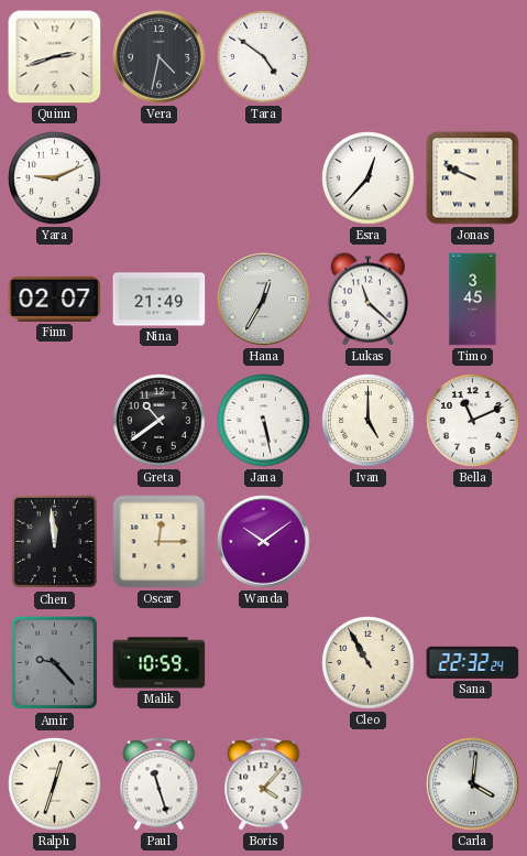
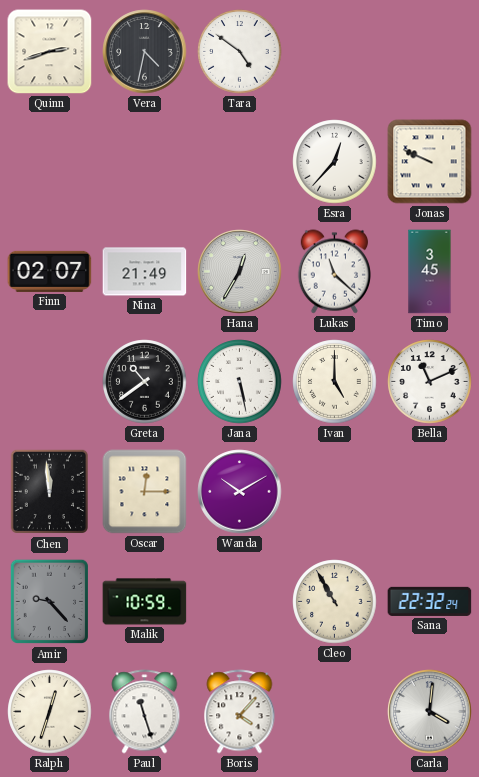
Yara: 9:11 -> none (55, 178)
Wanda: 10:09 -> 10:10 (240, 492)
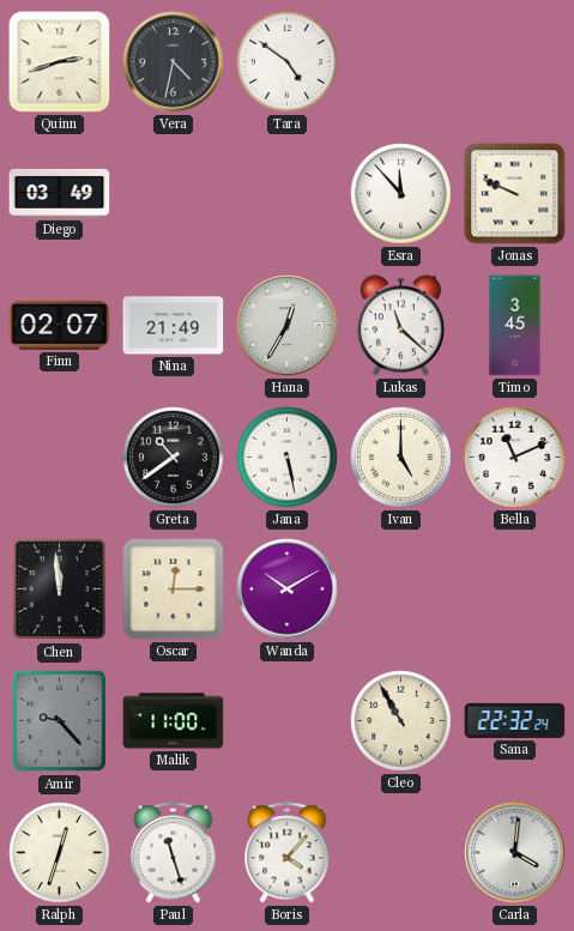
Diego: none -> 03:49 (60, 193)
Esra: 12:37 -> 11:53 (401, 194)
Malik: 10:59 -> 11:00 (174, 721)
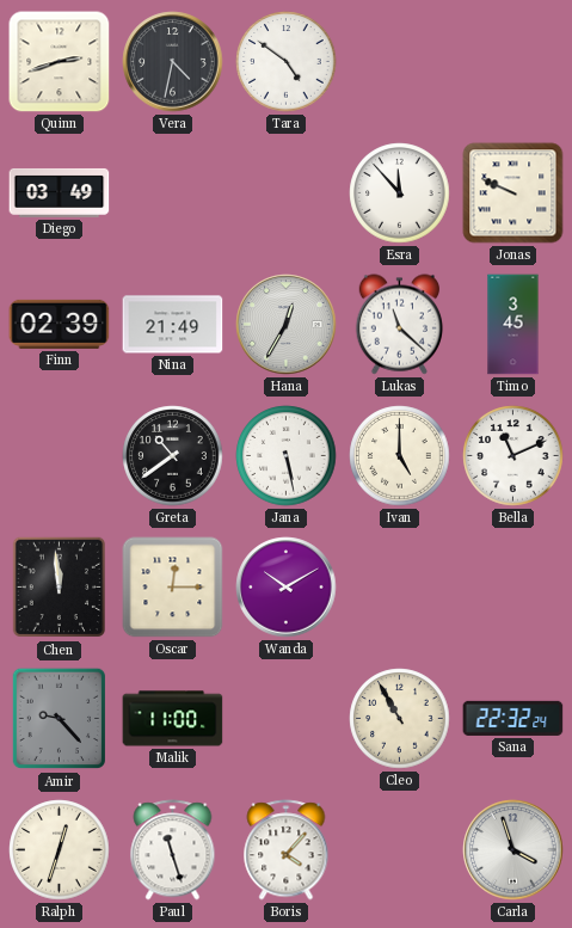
Finn: 02:07 -> 02:39 (60, 324)
Carla: 4:01 -> 3:57 (513, 850)
